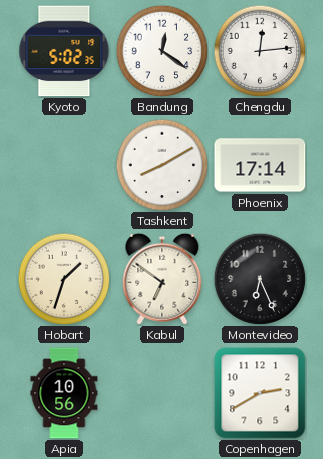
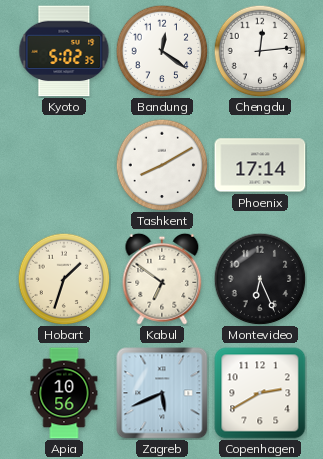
Zagreb: none -> 5:41 (162, 393)
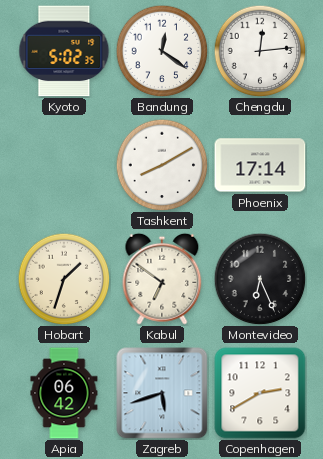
Apia: 10:56 -> 06:42 (64, 393)
Zagreb: 5:41 -> 5:42 (162, 393)
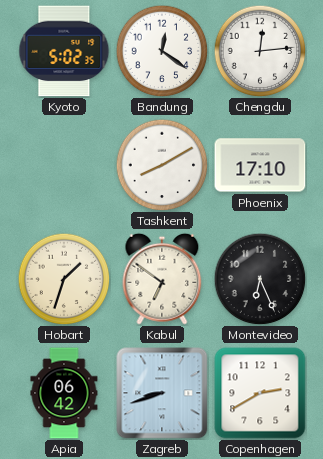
Phoenix: 17:14 -> 17:10 (260, 165)
Zagreb: 5:42 -> 8:42 (162, 393)
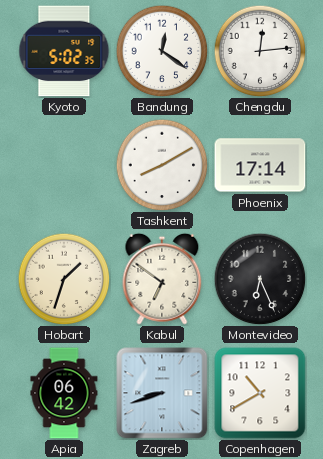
Phoenix: 17:10 -> 17:14 (260, 165)
Copenhagen: 2:40 -> 10:40 (260, 393)
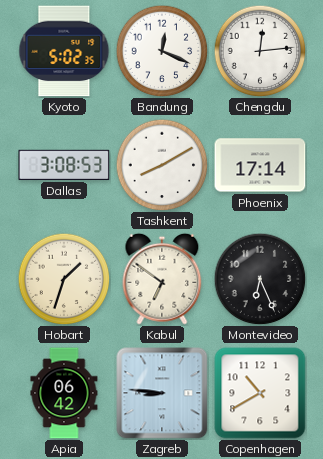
Bandung: 12:21 -> 12:19 (162, 51)
Dallas: none -> 3:08 (64, 165)
Zagreb: 8:42 -> 8:46 (162, 393)
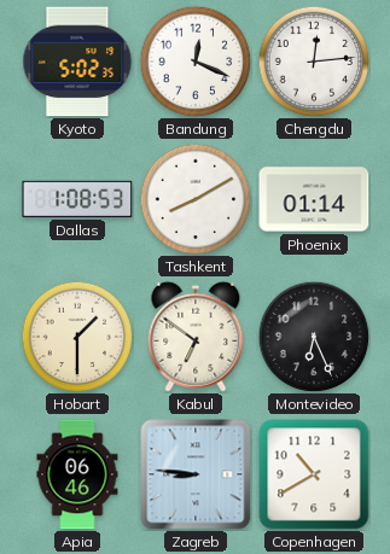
Dallas: 3:08 -> 1:08 (77, 199)
Phoenix: 17:14 -> 01:14 (314, 199)
Hobart: 1:33 -> 1:30 (77, 337)
Apia: 06:42 -> 06:46 (77, 474)
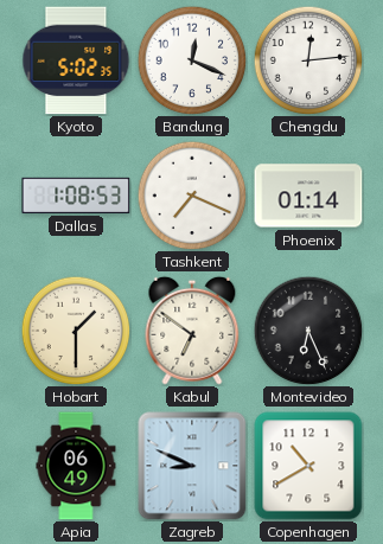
Tashkent: 8:10 -> 7:19 (192, 196)
Apia: 06:46 -> 06:49 (76, 466)
Zagreb: 8:46 -> 8:49 (192, 466)
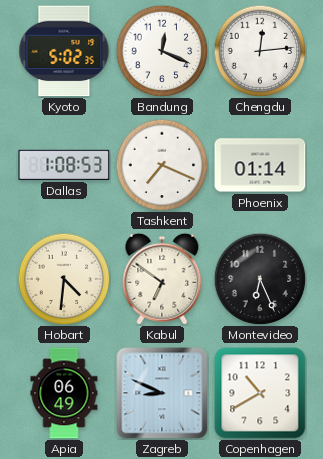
Hobart: 1:30 -> 4:31 (64, 279)
